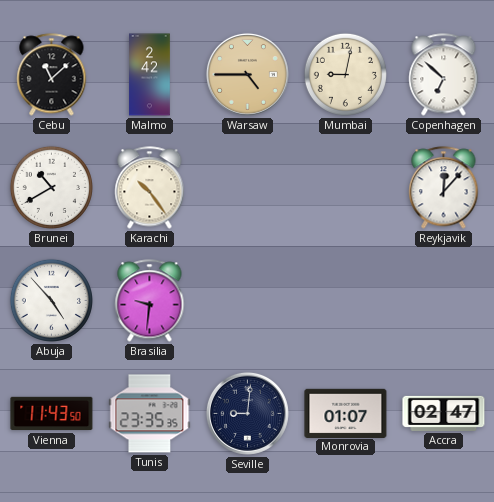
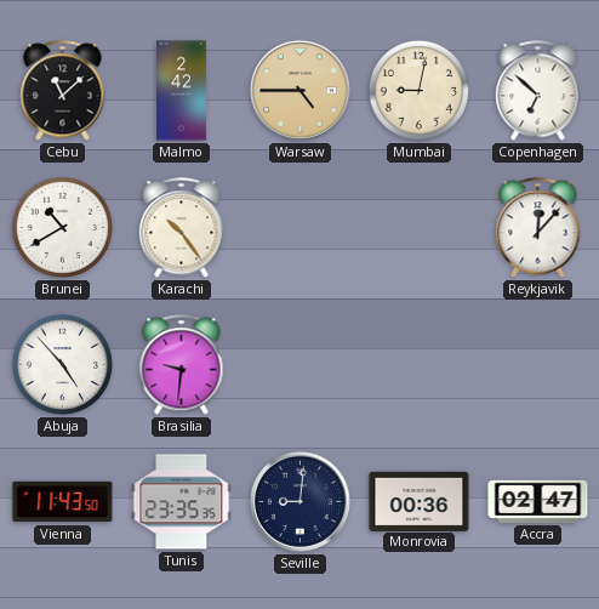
Monrovia: 01:07 -> 00:36 (420, 501)
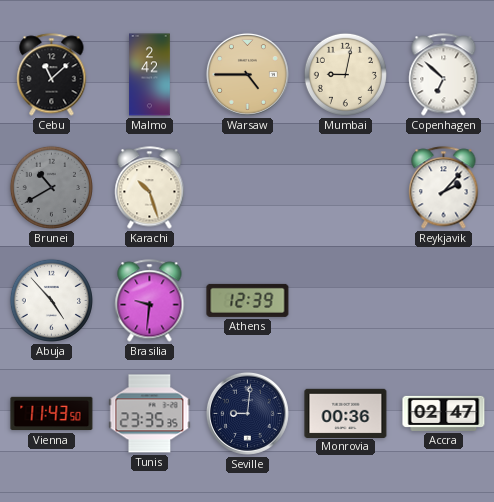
Brunei dial: white -> grey (51, 187)
Karachi: 10:24 -> 10:27 (150, 188)
Reykjavik: 12:07 -> 2:07 (444, 188)
Athens: none -> 12:39 (248, 300)
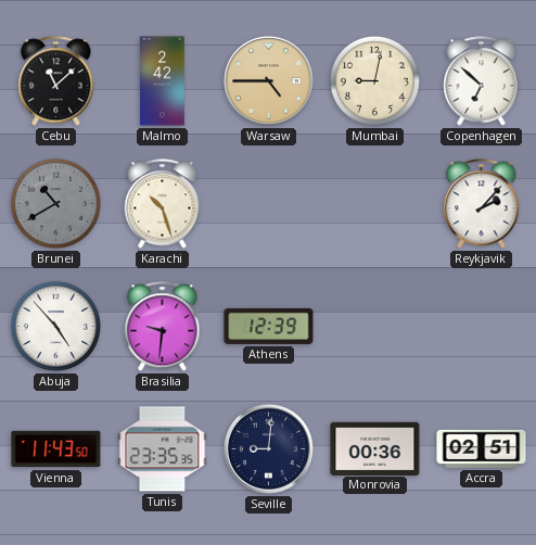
Accra: 02:47 -> 02:51 (482, 448)
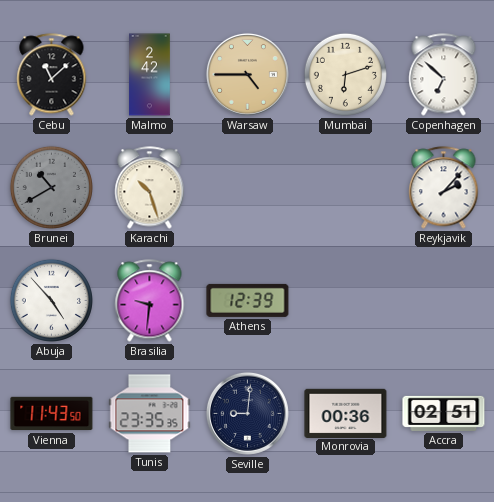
Mumbai: 9:02 -> 6:12 (345, 74)
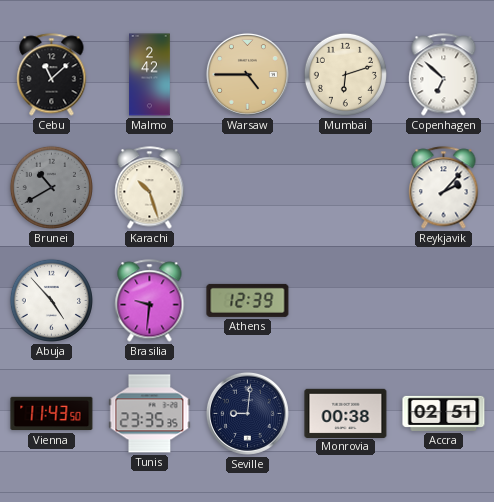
Monrovia: 00:36 -> 00:38 (346, 413)
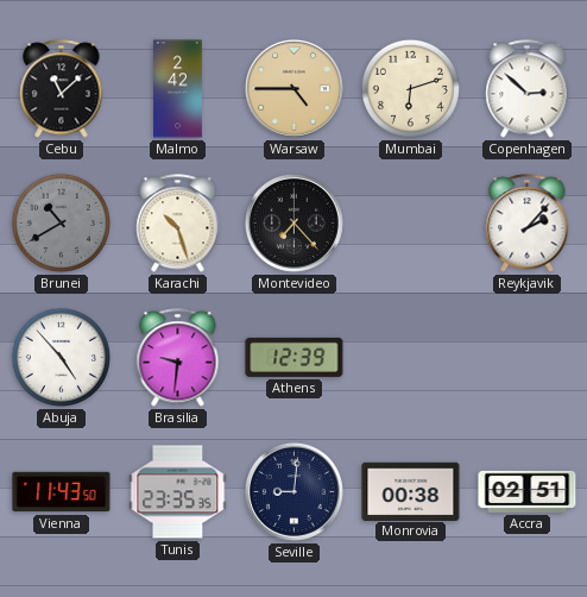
Copenhagen: 6:52 -> 2:52 (528, 89)
Montevideo: none -> 7:23 (293, 222)
